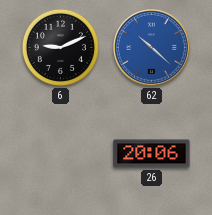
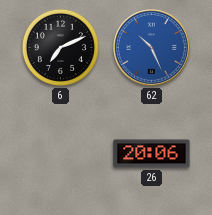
6: 9:11 -> 7:11 (60, 47)
62: 10:22 -> 10:26 (152, 48)
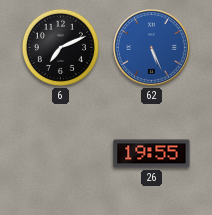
62: 10:26 -> 5:26 (152, 48)
26: 20:06 -> 19:55 (152, 154)
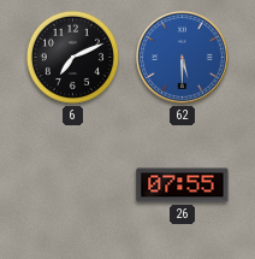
62: 5:26 -> 5:30 (183, 58)
26: 19:55 -> 07:55 (183, 186)
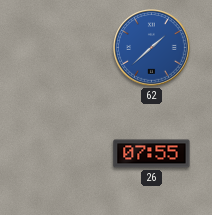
6: 7:11 -> none (72, 57)
62: 5:30 -> 1:38 (152, 48)
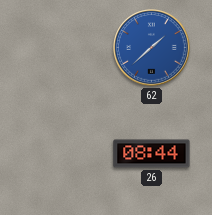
26: 07:55 -> 08:44 (152, 154)
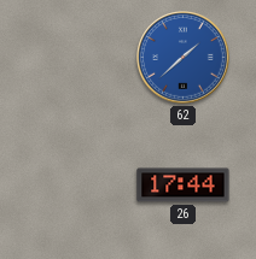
26: 08:44 -> 17:44 (184, 186)
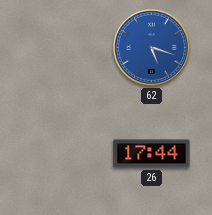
62: 1:38 -> 5:18 (152, 48)
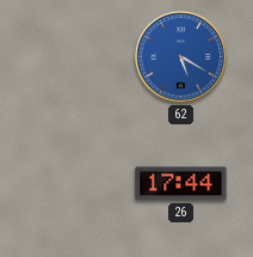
62: 5:18 -> 5:20 (181, 57)
